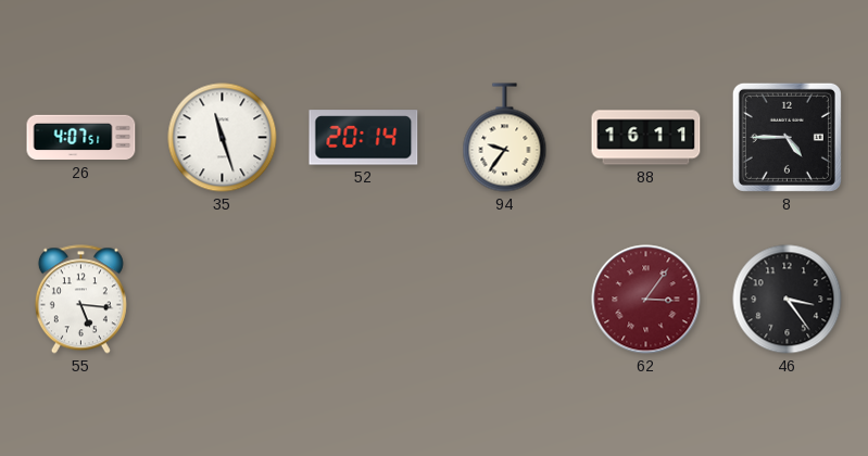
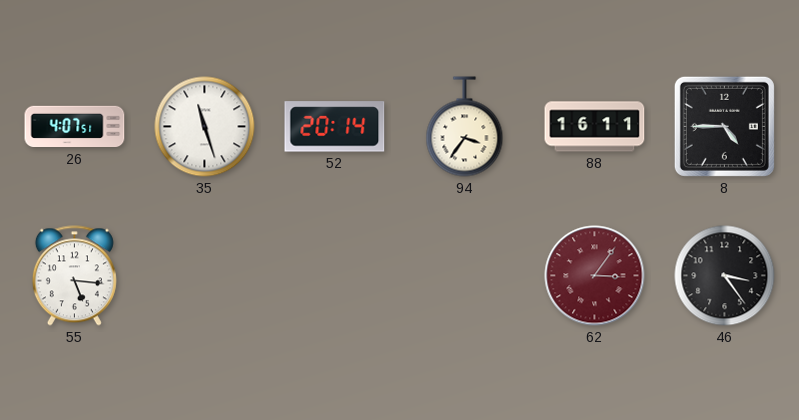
94: 9:36 -> 3:36 (465, 127)
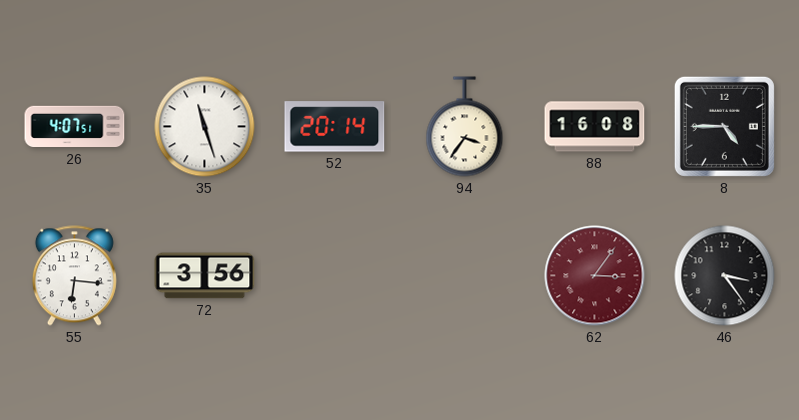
88: 16:11 -> 16:08 (595, 127)
55: 5:16 -> 6:16 (74, 276)
72: none -> 3:56 (205, 276)
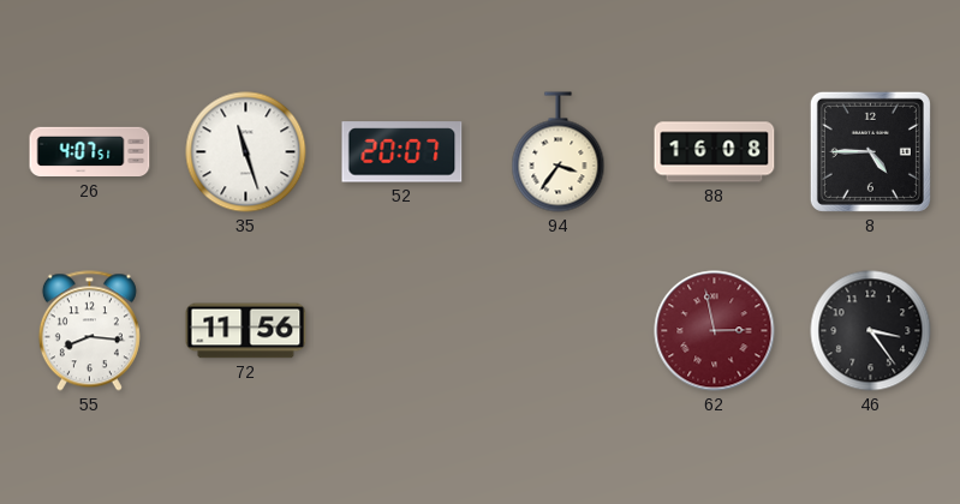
52: 20:14 -> 20:07 (403, 152)
55: 6:16 -> 8:16 (89, 331)
72: 3:56 -> 11:56 (246, 331)
62: 3:06 -> 2:58 (715, 331)
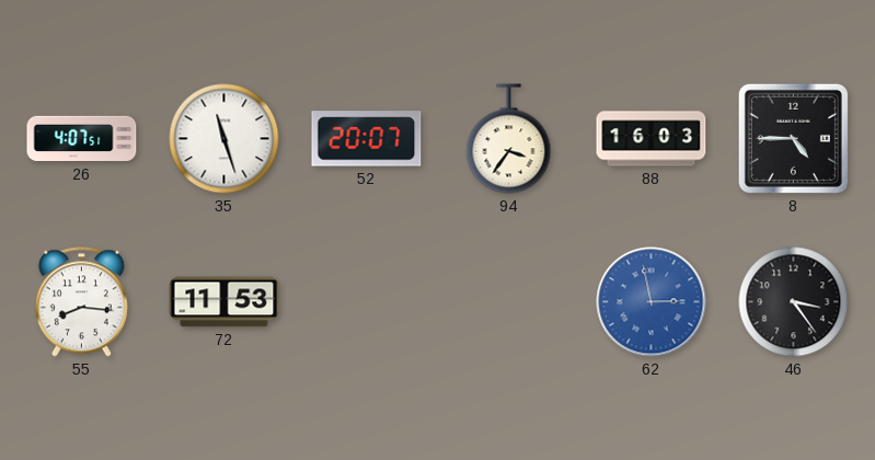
88: 16:08 -> 16:03 (652, 139)
72: 11:56 -> 11:53 (224, 302)
62 dial: burgundy -> blue (652, 302)
